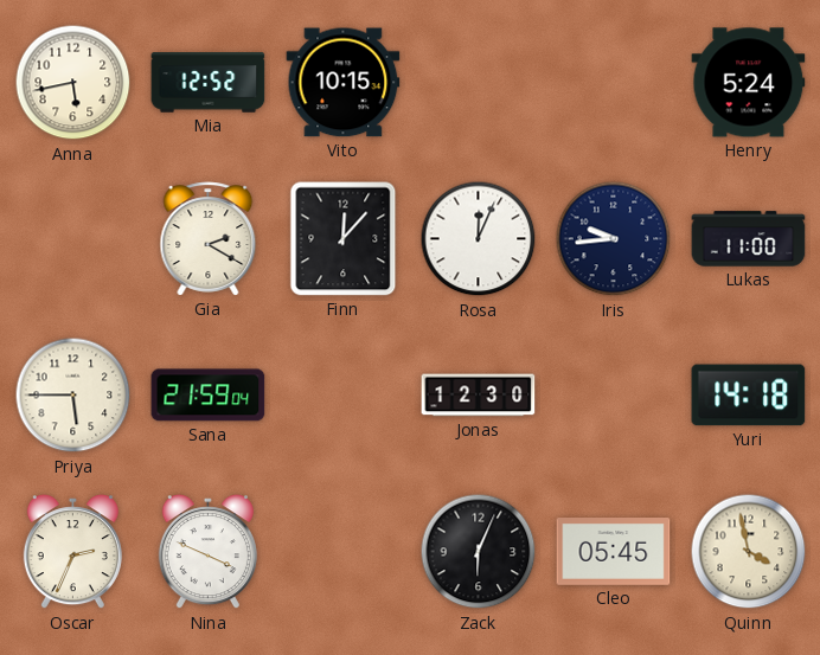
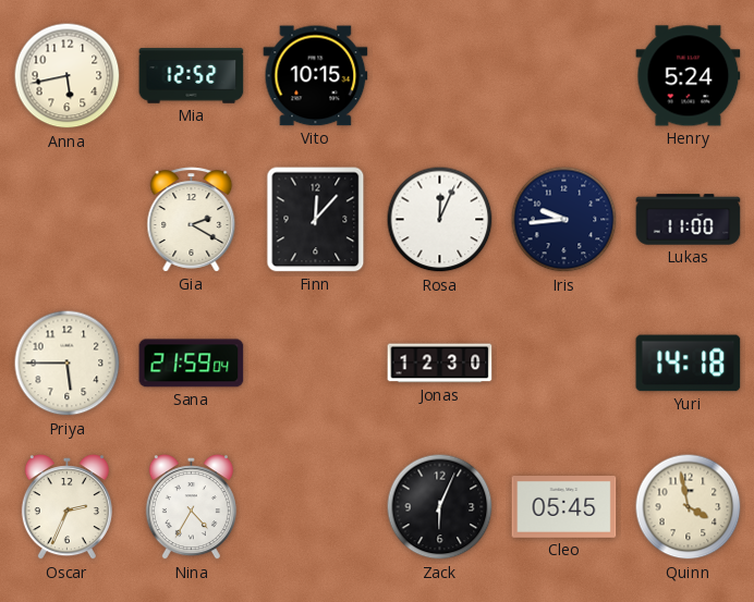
Nina: 3:49 -> 4:35 (191, 507)
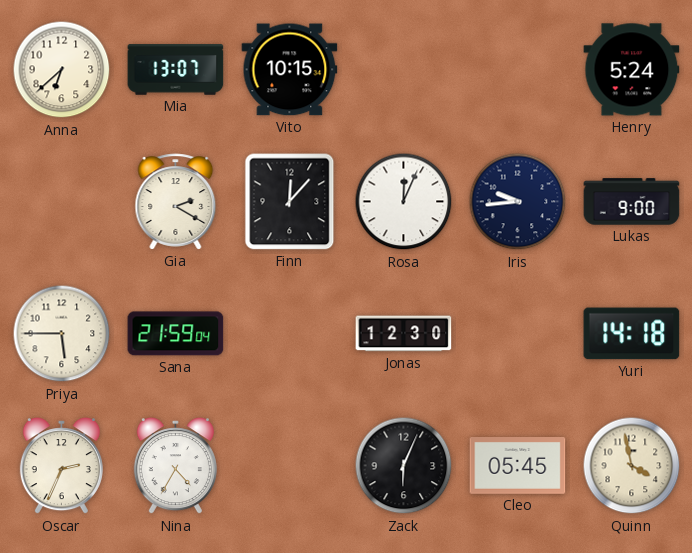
Anna: 5:43 -> 6:38 (62, 70)
Mia: 12:52 -> 13:07 (176, 70)
Lukas: 11:00 -> 9:00 (632, 202)
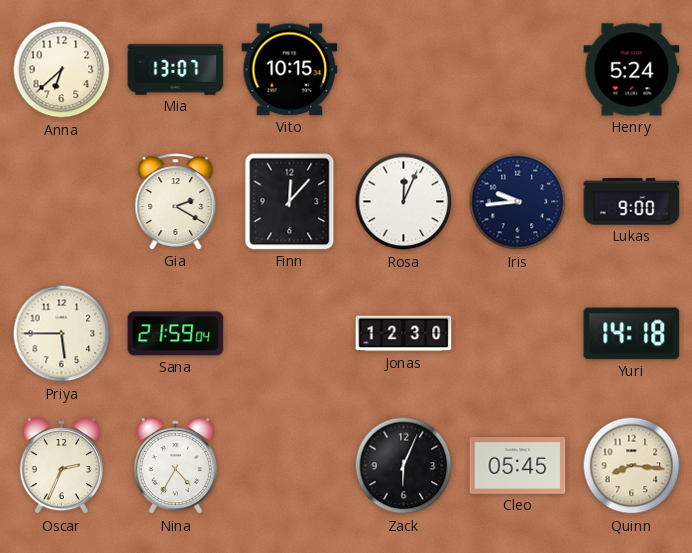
Quinn: 3:58 -> 8:16 (632, 466)
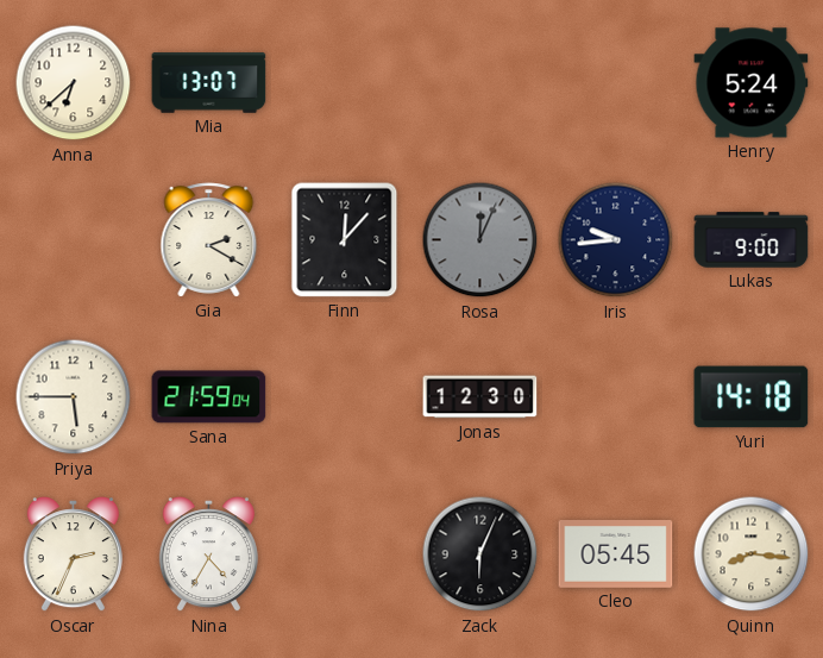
Vito: 10:15 -> none (290, 70)
Rosa dial: white -> grey (480, 240)
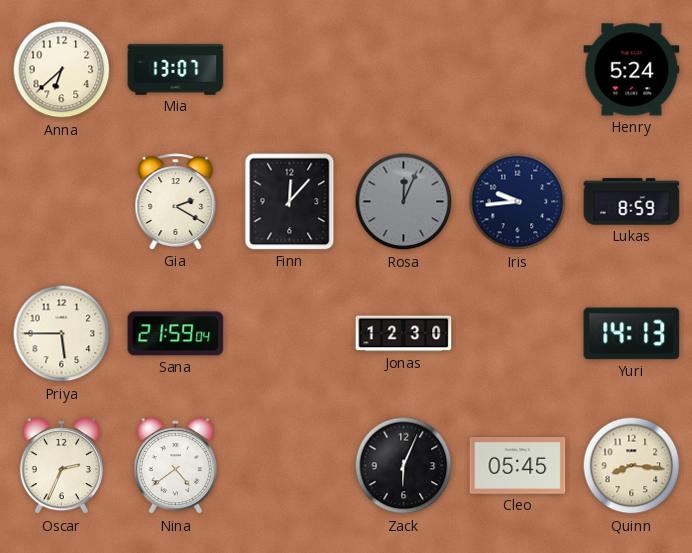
Lukas: 9:00 -> 8:59 (632, 202)
Yuri: 14:18 -> 14:13 (632, 334)
Nina: 4:35 -> 4:39 (175, 466)
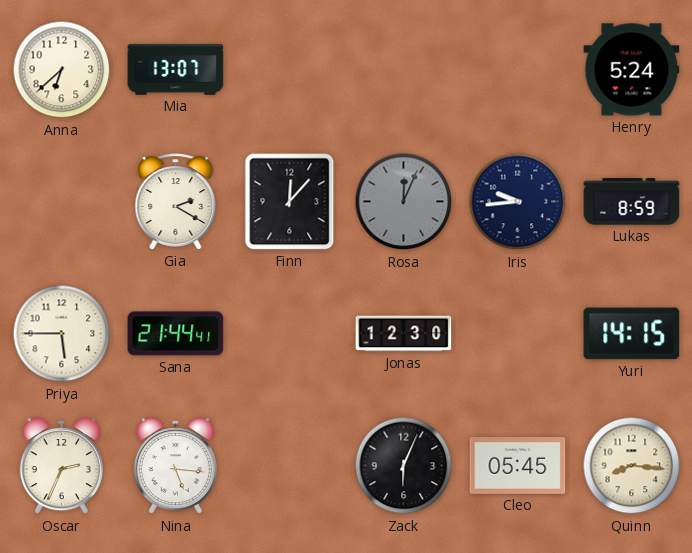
Sana: 21:59 -> 21:44 (176, 334)
Yuri: 14:13 -> 14:15 (632, 334)
Nina: 4:39 -> 5:16 (175, 466)
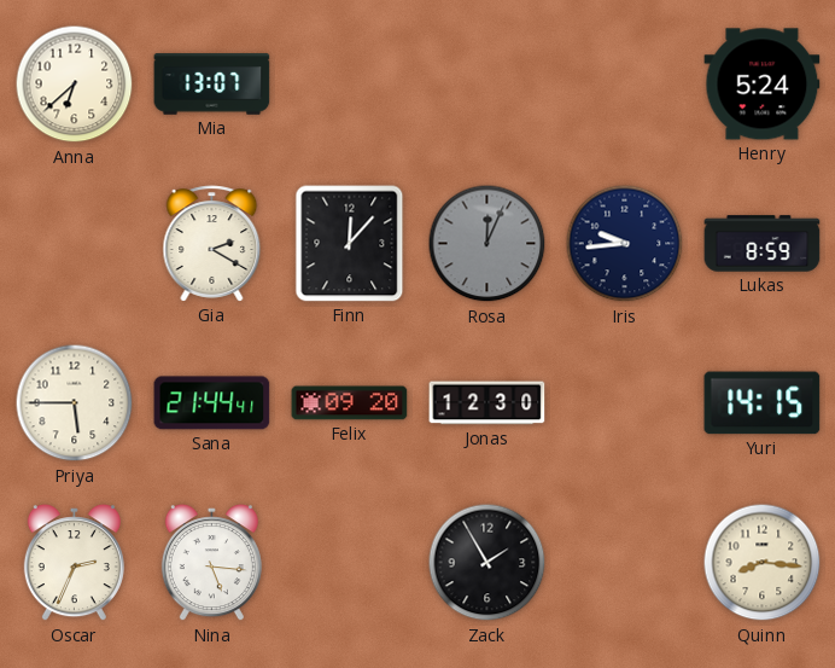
Felix: none -> 09:20 (350, 403)
Zack: 6:04 -> 1:55 (487, 563)
Cleo: 05:45 -> none (518, 466)
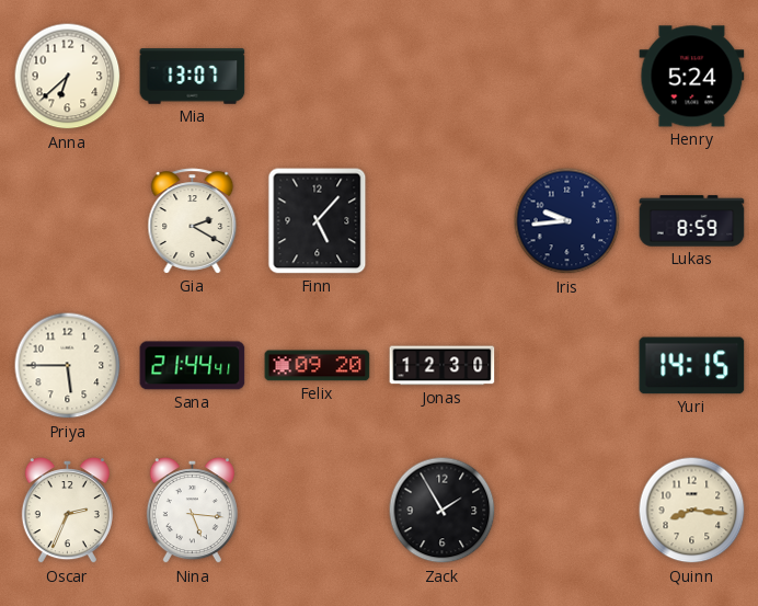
Finn: 12:07 -> 5:07 (318, 221)
Rosa: 12:04 -> none (487, 244)
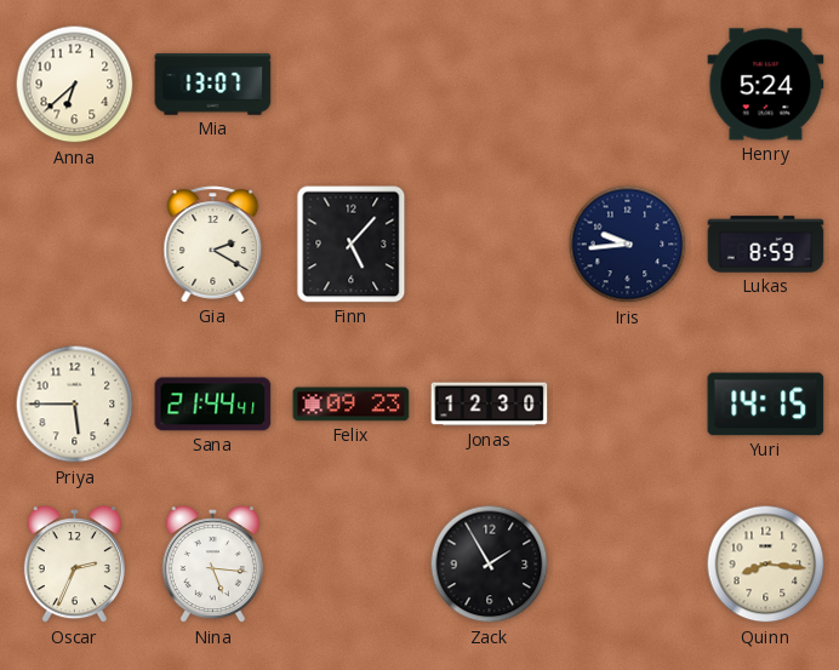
Felix: 09:20 -> 09:23 (352, 405)
